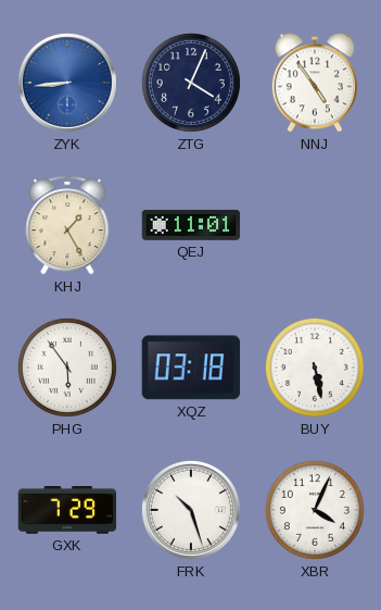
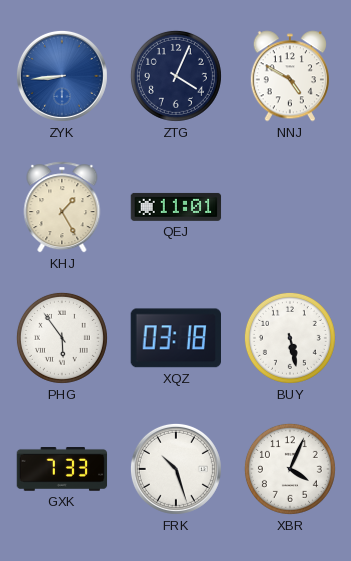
NNJ: 4:54 -> 4:50 (290, 76)
GXK: 7:29 -> 7:33 (62, 470)
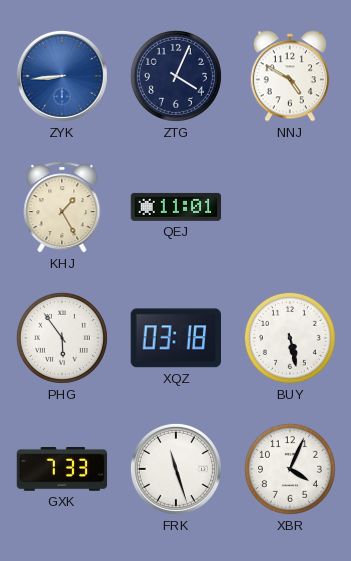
FRK: 10:27 -> 11:27 (176, 469)
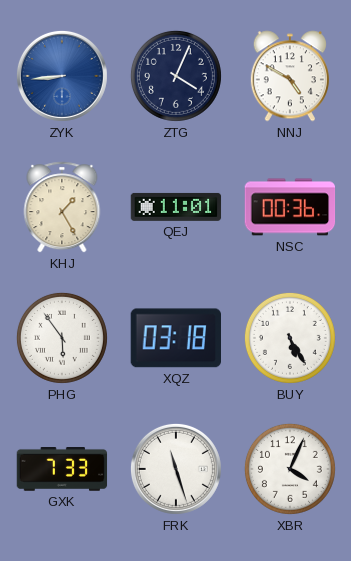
NSC: none -> 00:36 (290, 207)
BUY: 5:28 -> 5:25 (290, 338)
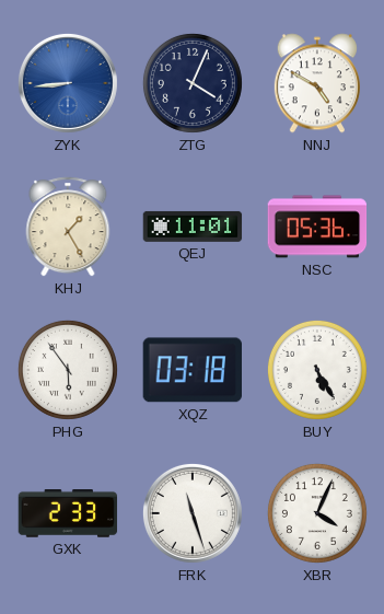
NSC: 00:36 -> 05:36 (317, 227)
GXK: 7:33 -> 2:33 (68, 514)
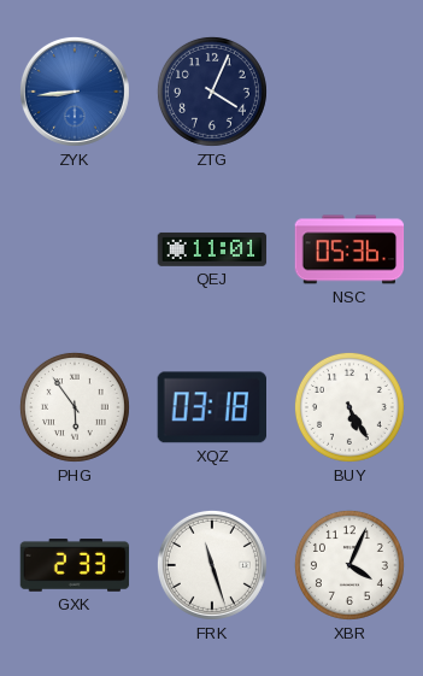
NNJ: 4:50 -> none (317, 83)
KHJ: 1:25 -> none (68, 227)
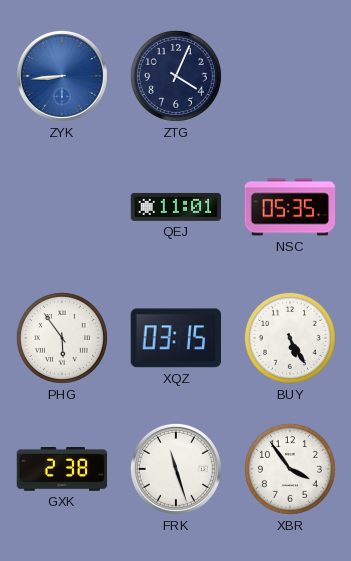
NSC: 05:36 -> 05:35 (290, 207)
XQZ: 03:18 -> 03:15 (175, 338)
GXK: 2:33 -> 2:38 (62, 470)
XBR: 4:04 -> 3:54 (290, 469)
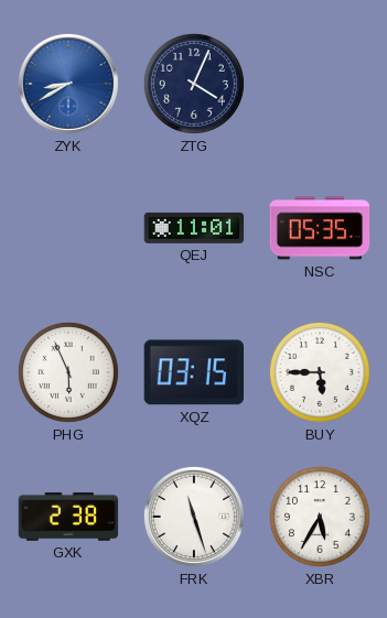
ZYK: 8:44 -> 8:40 (68, 84)
PHG: 5:54 -> 5:56 (68, 372)
BUY: 5:25 -> 5:45 (320, 372)
XBR: 3:54 -> 5:35 (320, 517)
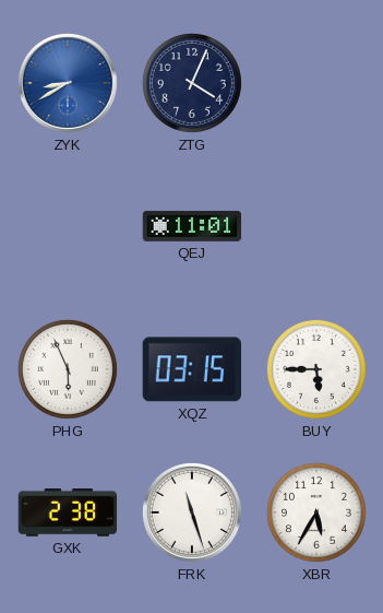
NSC: 05:35 -> none (320, 228)
